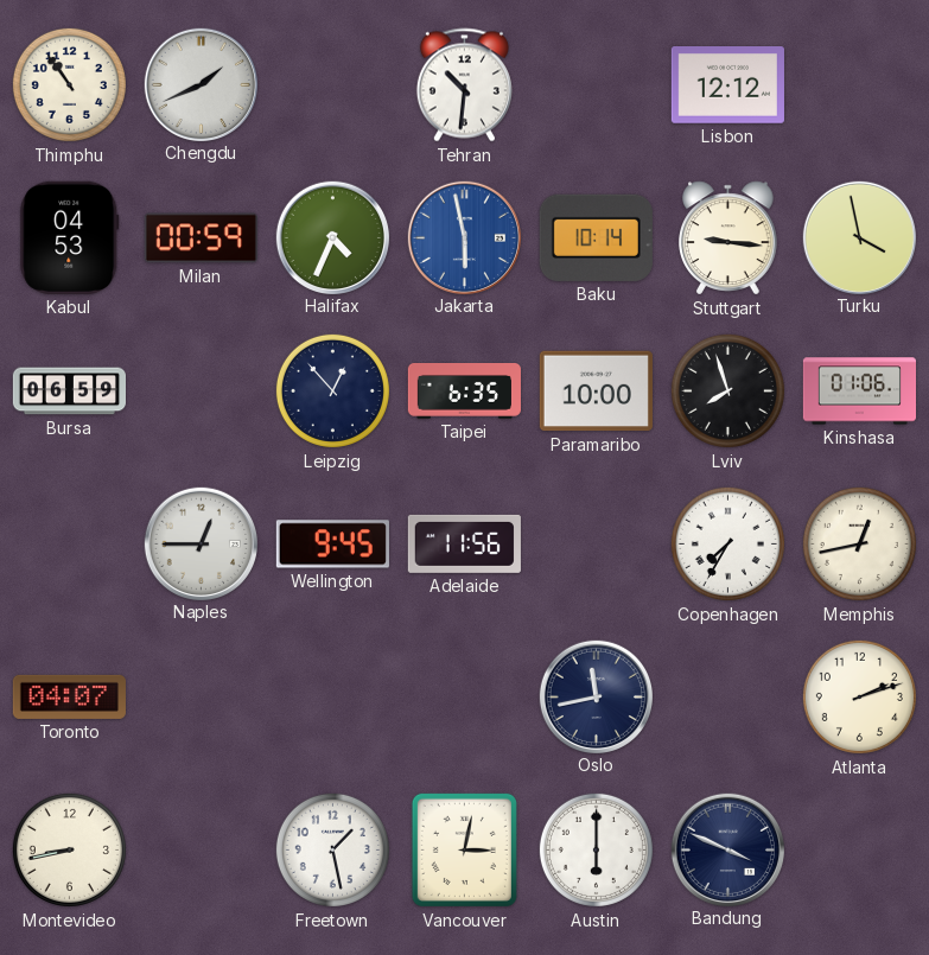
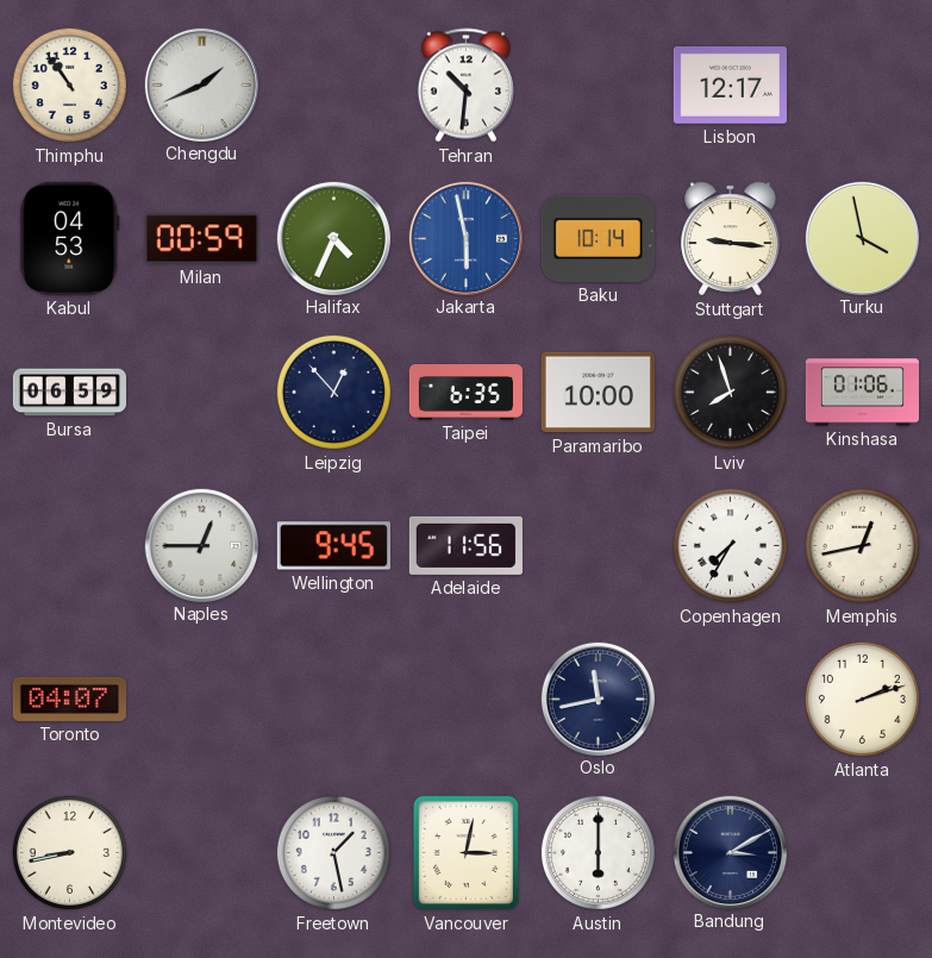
Lisbon: 12:12 -> 12:17 (730, 86)
Bandung: 3:49 -> 3:10 (730, 852)
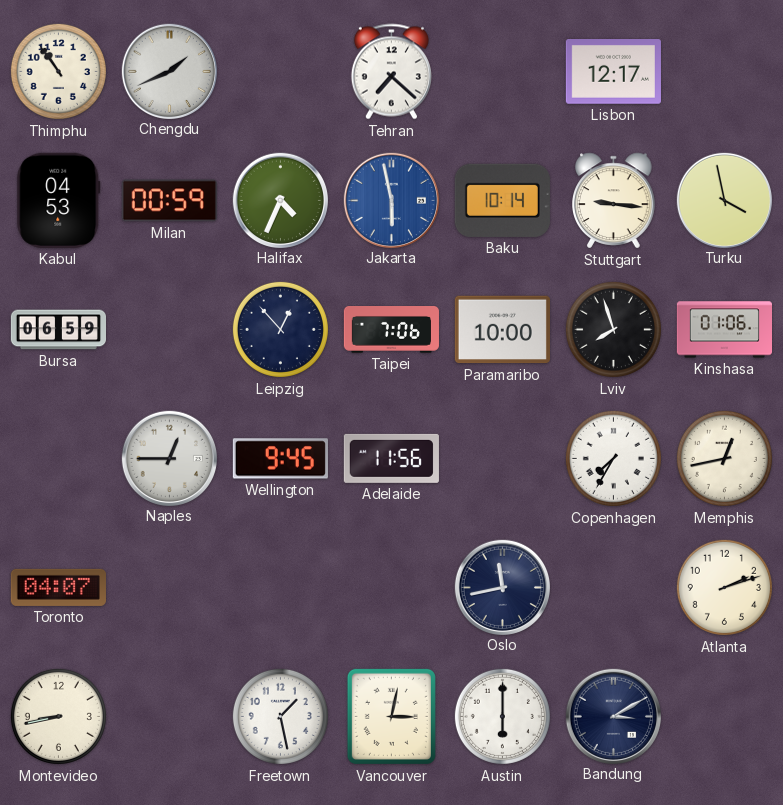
Tehran: 10:31 -> 7:22 (391, 72)
Taipei: 6:35 -> 7:06 (391, 330)
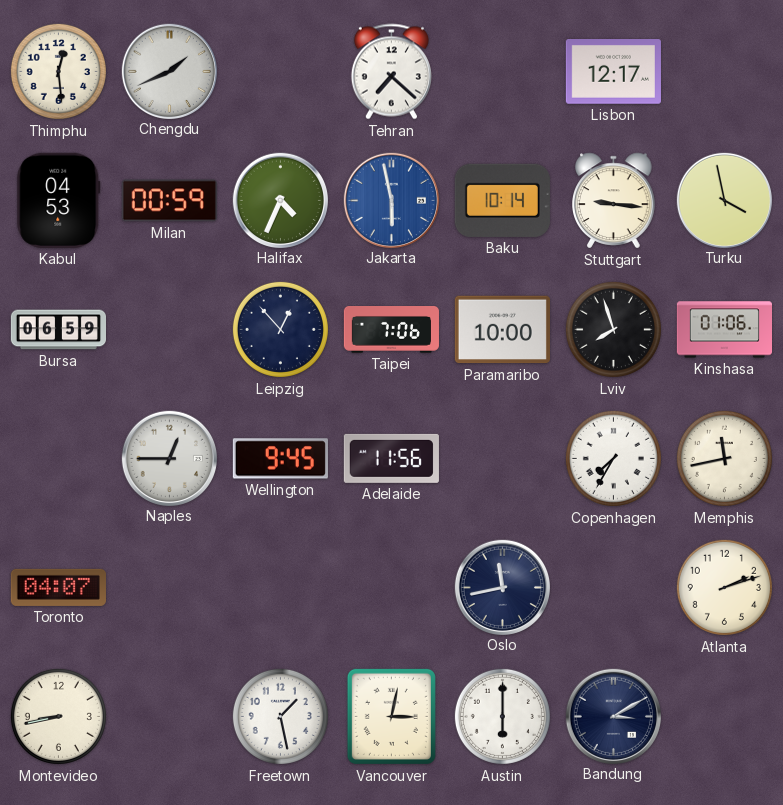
Thimphu: 10:54 -> 12:29 (58, 71)
Memphis: 12:43 -> 11:43 (724, 458)
